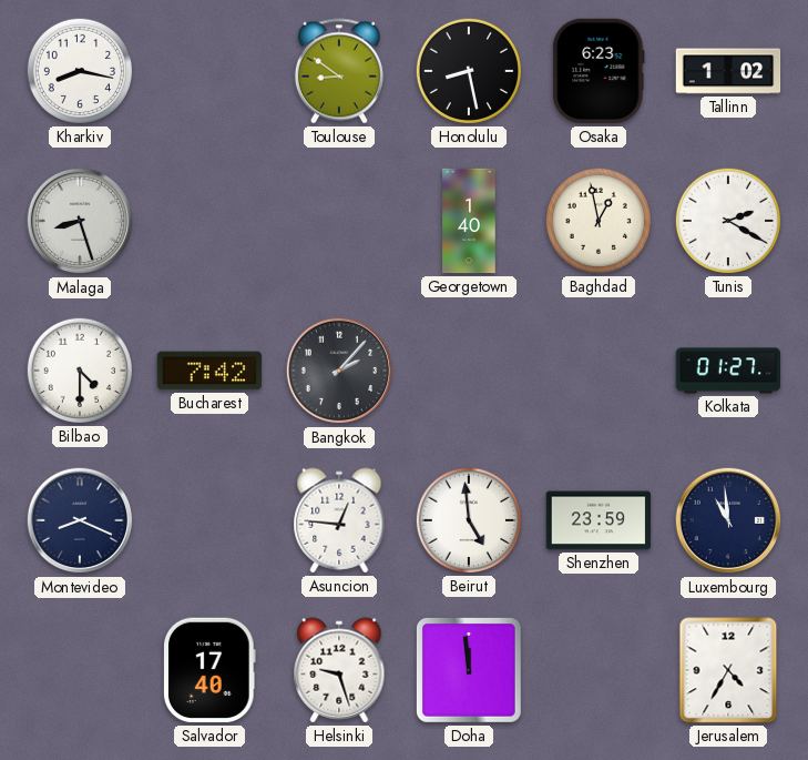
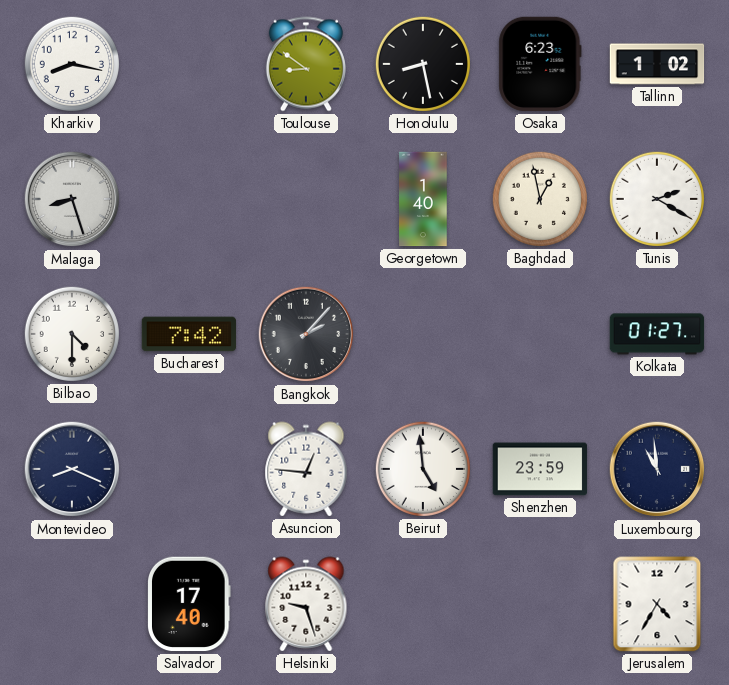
Doha: 11:59 -> none (469, 670)
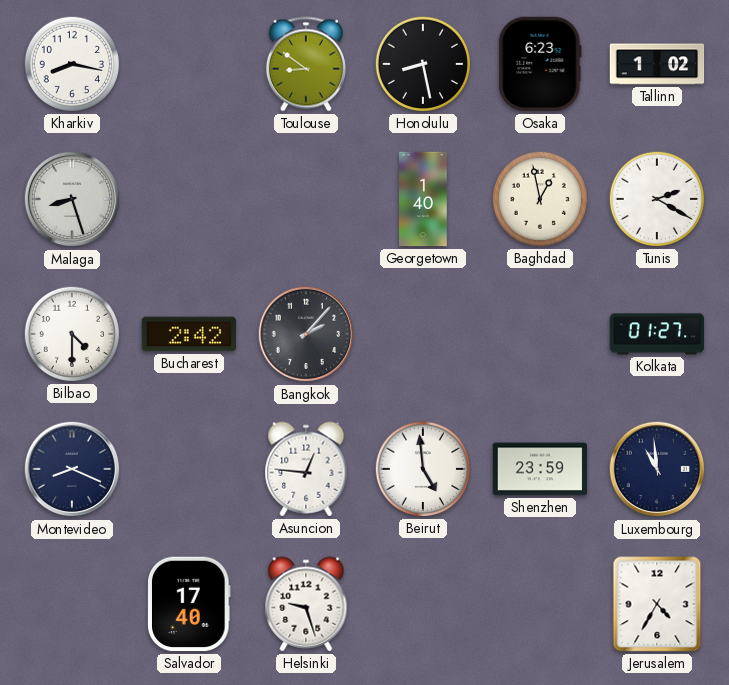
Bucharest: 7:42 -> 2:42 (189, 334)
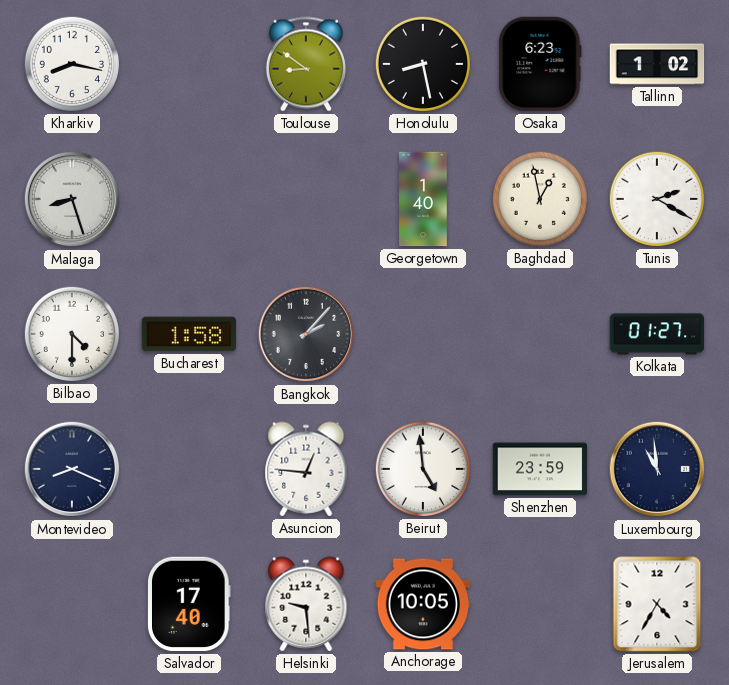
Bucharest: 2:42 -> 1:58 (189, 334)
Helsinki: 9:27 -> 9:29 (306, 604)
Anchorage: none -> 10:05 (423, 604)
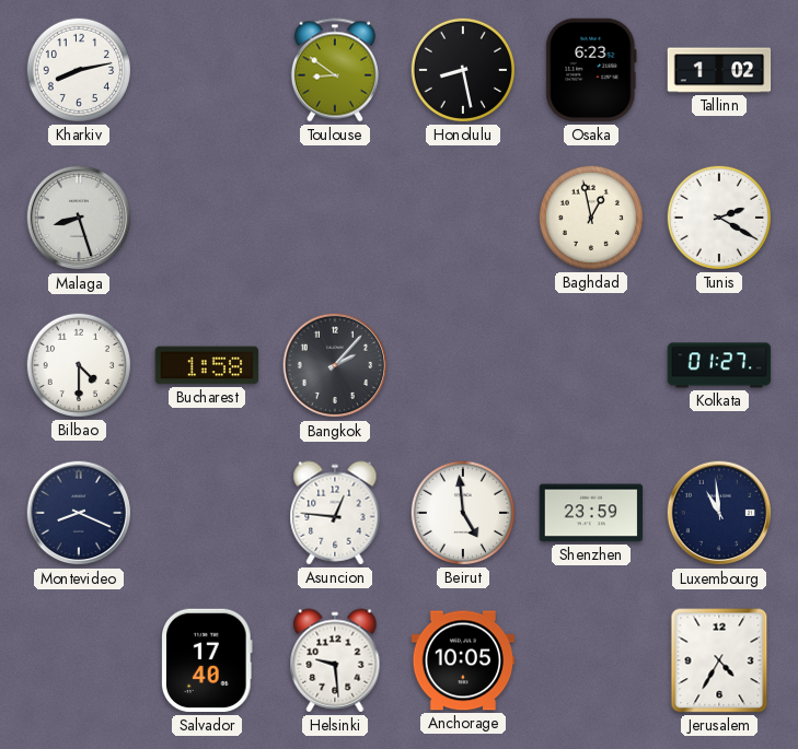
Kharkiv: 8:17 -> 8:13 (79, 70)
Georgetown: 1:40 -> none (423, 199)
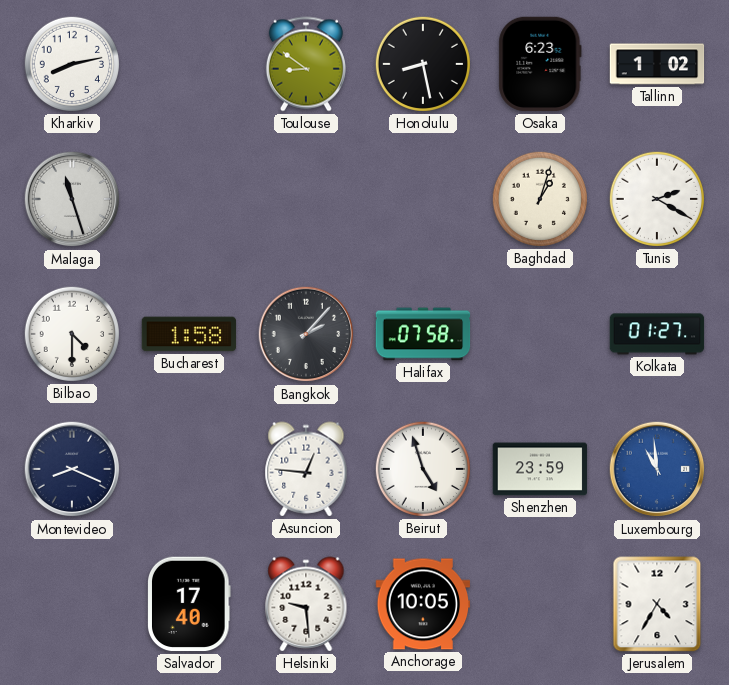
Malaga: 8:27 -> 11:27 (72, 199)
Baghdad: 12:58 -> 1:03 (540, 199)
Halifax: none -> 07:58 (423, 334)
Beirut: 4:59 -> 4:57 (423, 469)
Luxembourg dial: navy -> blue (657, 469)
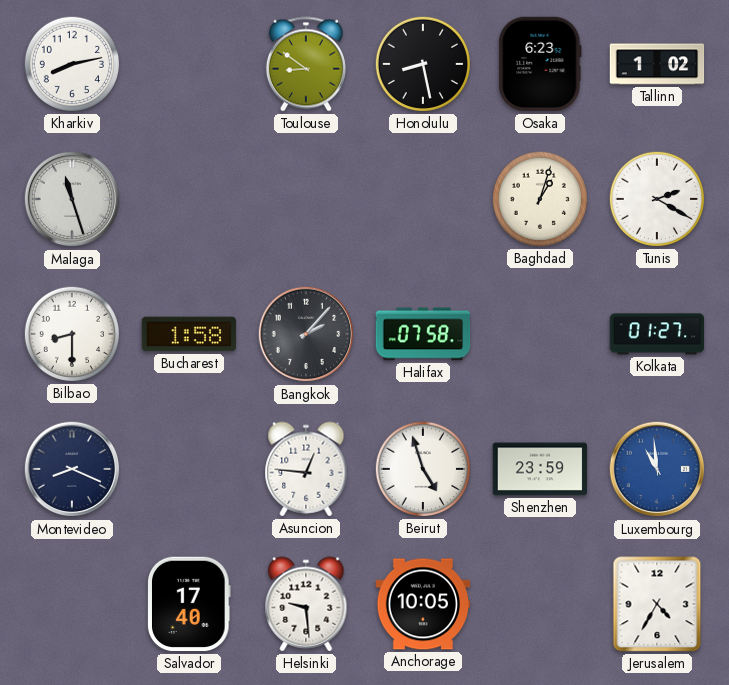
Bilbao: 4:30 -> 8:30 (72, 334)
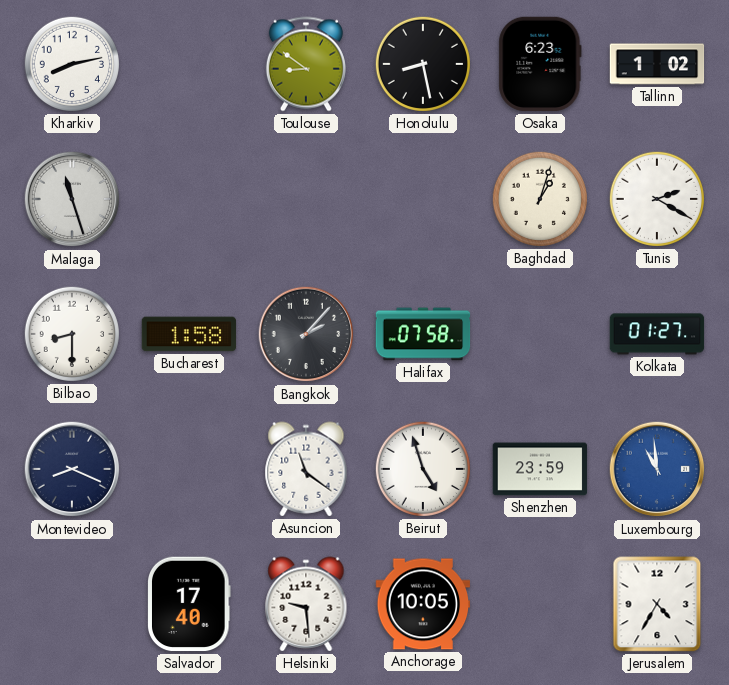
Asuncion: 12:46 -> 11:21 (306, 469)
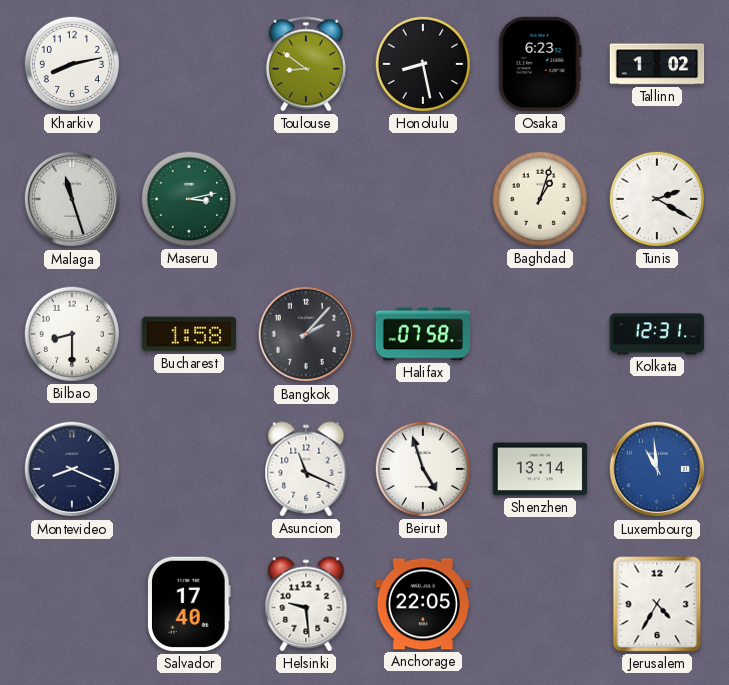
Maseru: none -> 3:13 (189, 199)
Kolkata: 01:27 -> 12:31 (657, 334)
Asuncion: 11:21 -> 11:19 (306, 469)
Shenzhen: 23:59 -> 13:14 (540, 469)
Anchorage: 10:05 -> 22:05 (423, 604)
